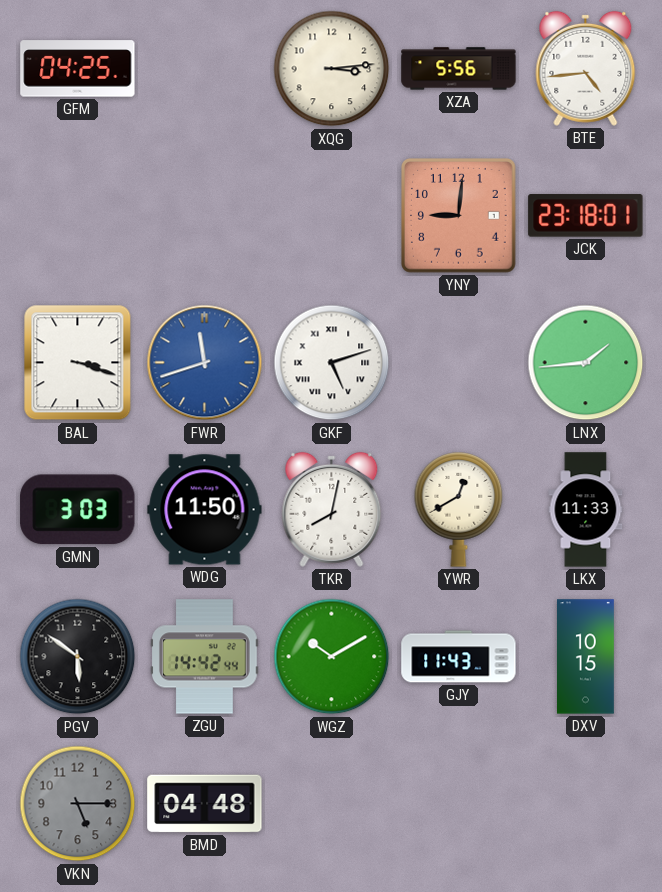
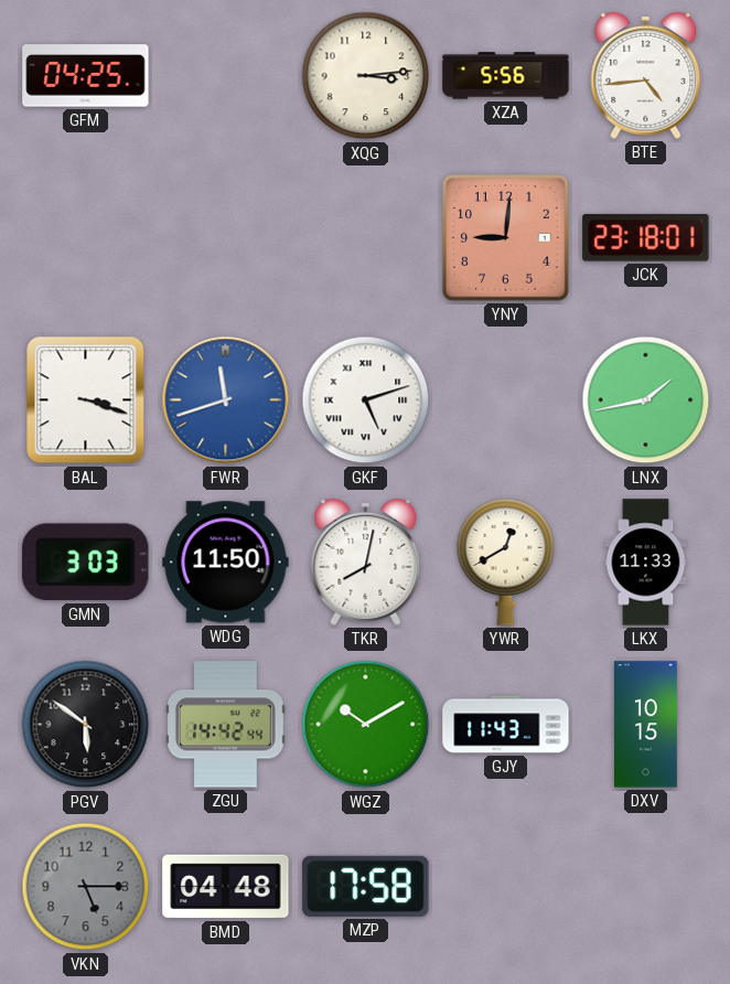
LNX: 1:44 -> 1:43 (646, 400)
MZP: none -> 17:58 (366, 886)
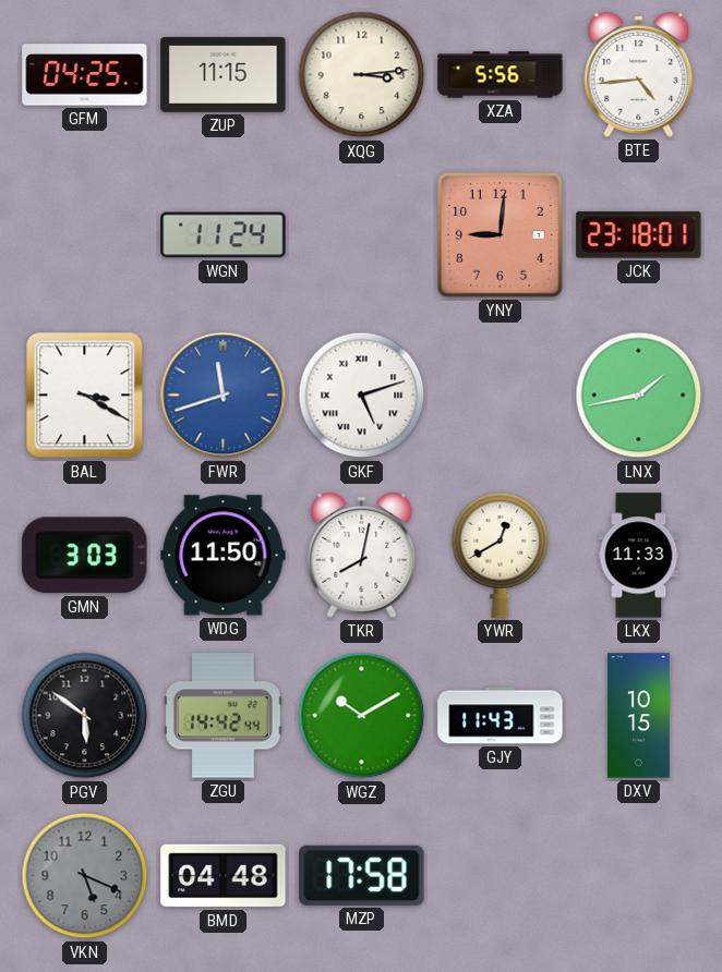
ZUP: none -> 11:15 (224, 75)
WGN: none -> 11:24 (224, 235)
BAL: 3:18 -> 3:20 (85, 396)
VKN: 5:15 -> 5:19 (85, 876)
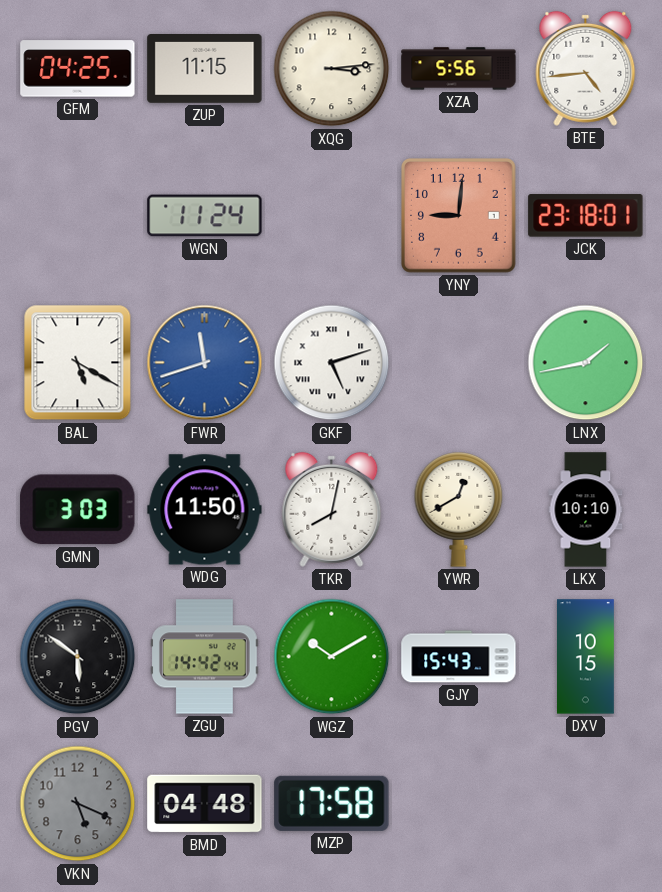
BAL: 3:20 -> 5:20 (78, 363)
LKX: 11:33 -> 10:10 (586, 510)
GJY: 11:43 -> 15:43 (459, 657)
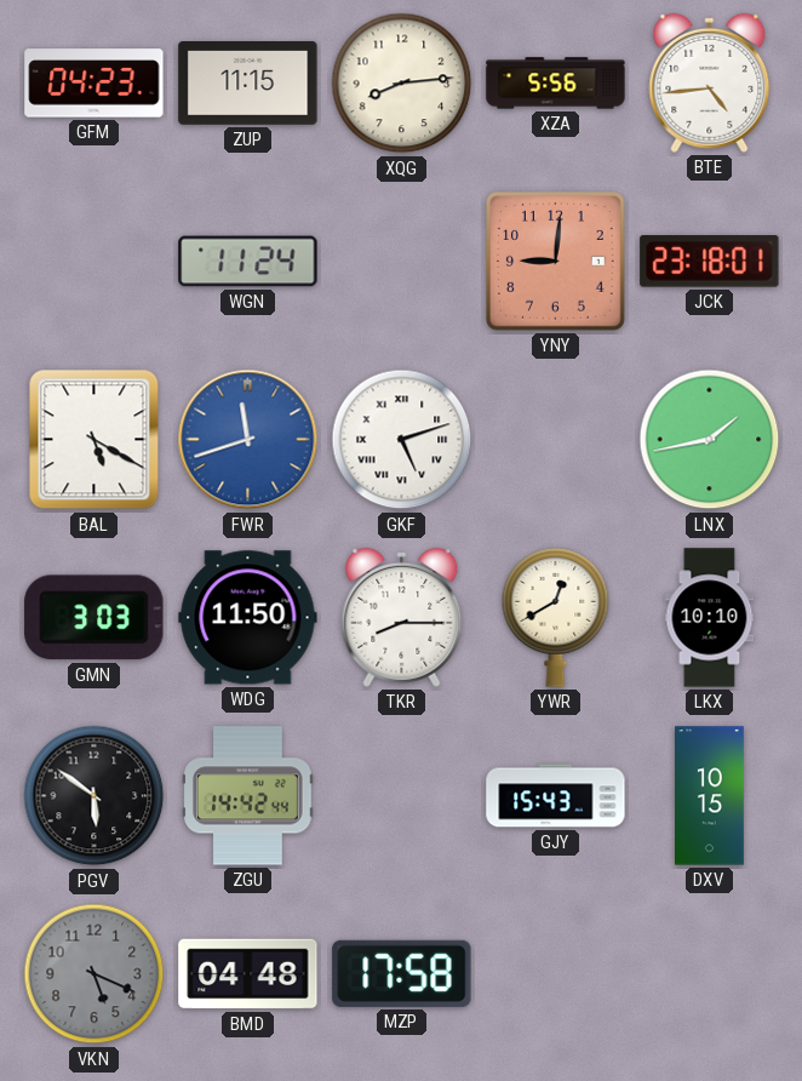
GFM: 04:25 -> 04:23 (94, 84)
XQG: 3:14 -> 8:14 (402, 84)
TKR: 8:02 -> 8:15 (402, 617)
WGZ: 10:10 -> none (332, 657)
